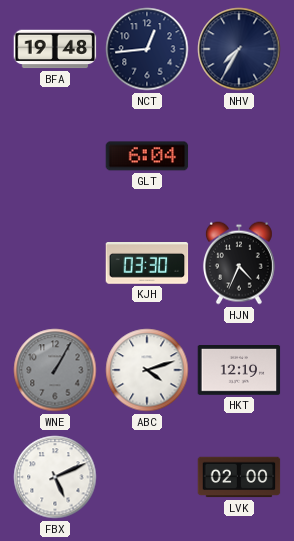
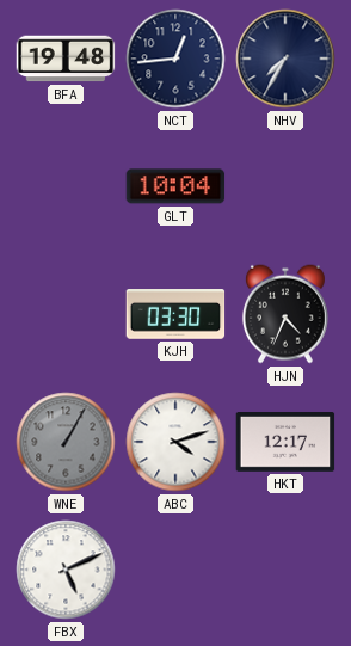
GLT: 6:04 -> 10:04 (176, 186)
HKT: 12:19 -> 12:17 (285, 443)
LVK: 02:00 -> none (239, 477)
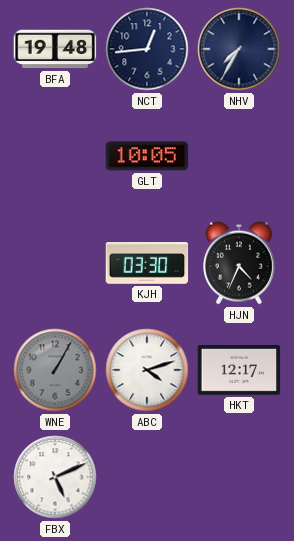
GLT: 10:04 -> 10:05 (147, 156)
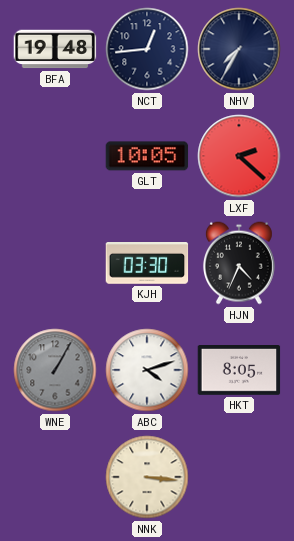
LXF: none -> 2:22 (239, 156)
HKT: 12:17 -> 8:05 (239, 371)
FBX: 5:11 -> none (55, 477)
NNK: none -> 3:16 (147, 477)
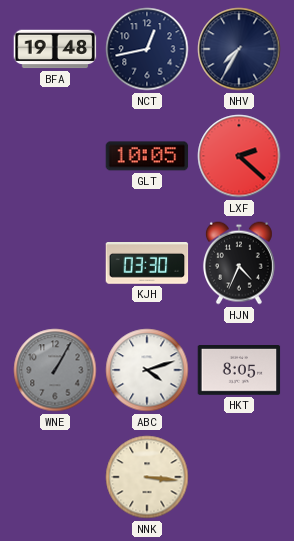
NCT: 12:44 -> 12:43 (147, 49)
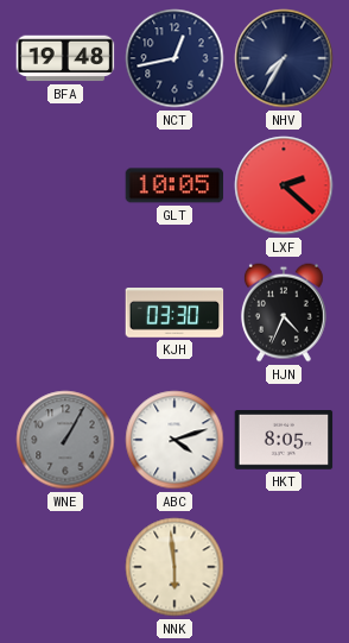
NNK: 3:16 -> 5:59 (174, 567)
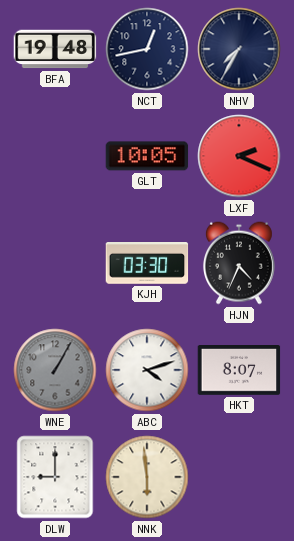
LXF: 2:22 -> 2:19 (239, 156)
HKT: 8:05 -> 8:07 (239, 371)
DLW: none -> 9:00 (55, 477)
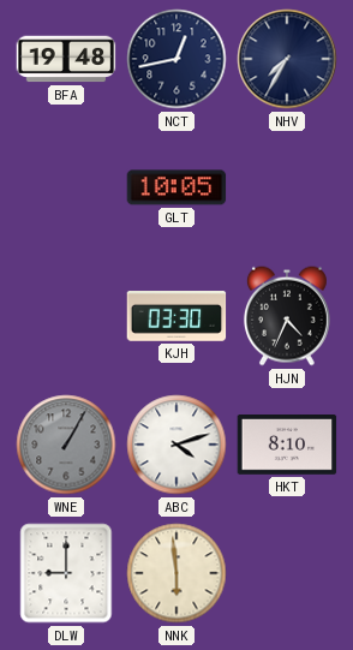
LXF: 2:19 -> none (239, 156)
HKT: 8:07 -> 8:10 (287, 446)
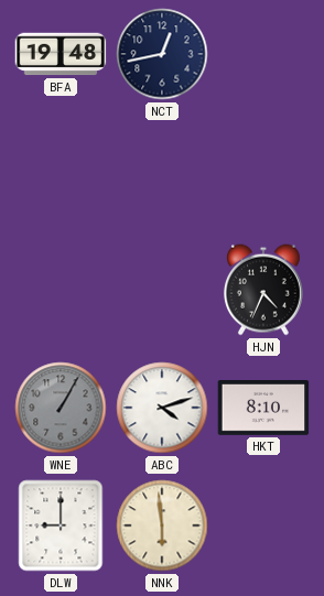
NHV: 7:35 -> none (287, 59)
GLT: 10:05 -> none (176, 187)
KJH: 03:30 -> none (176, 317)
